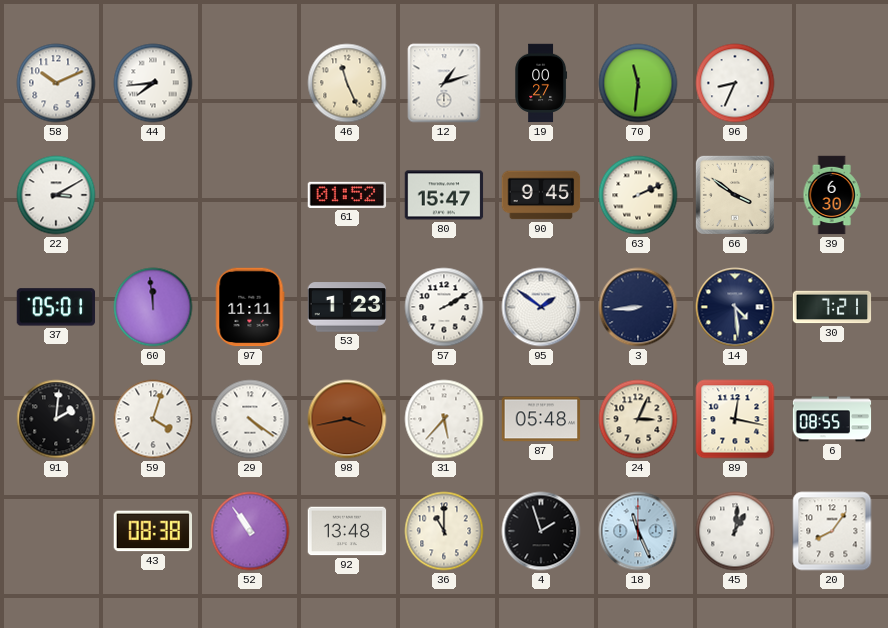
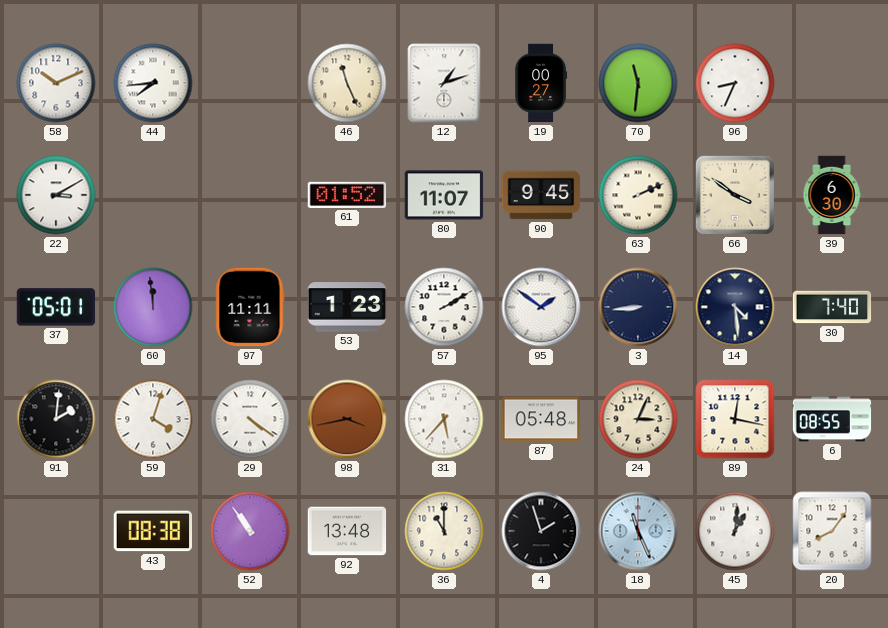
80: 15:47 -> 11:07 (444, 195)
30: 7:21 -> 7:40 (832, 307)
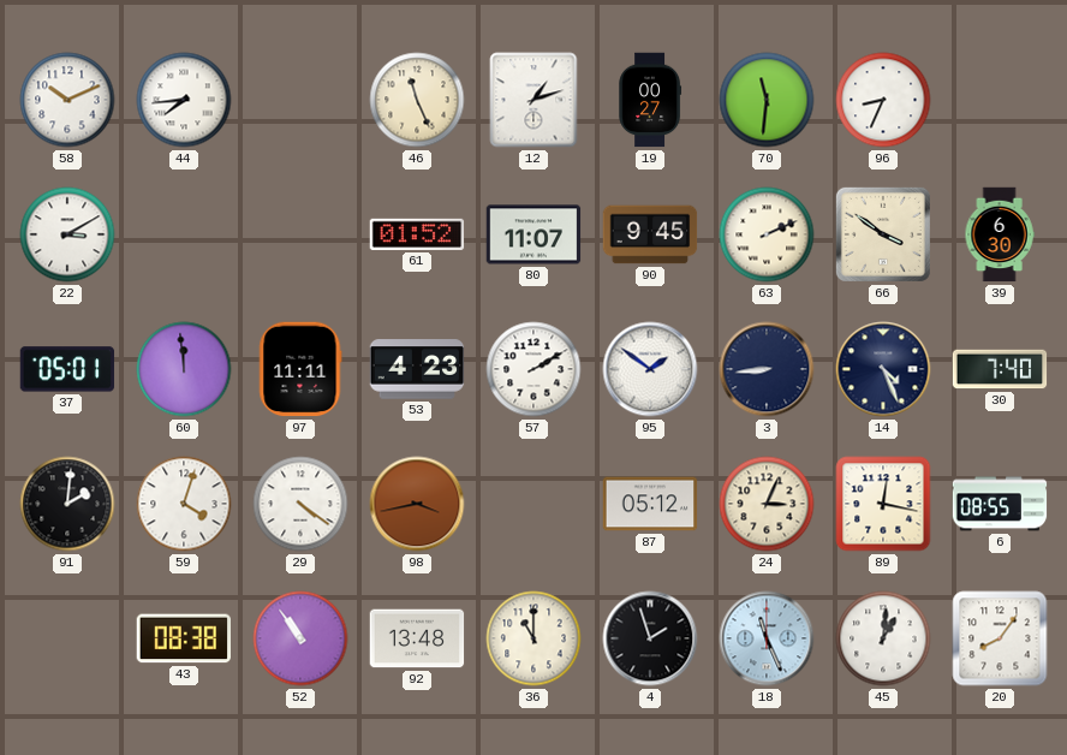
53: 1:23 -> 4:23 (417, 369)
14: 4:29 -> 4:26 (883, 369)
31: 5:37 -> none (444, 419)
87: 05:48 -> 05:12 (650, 504)
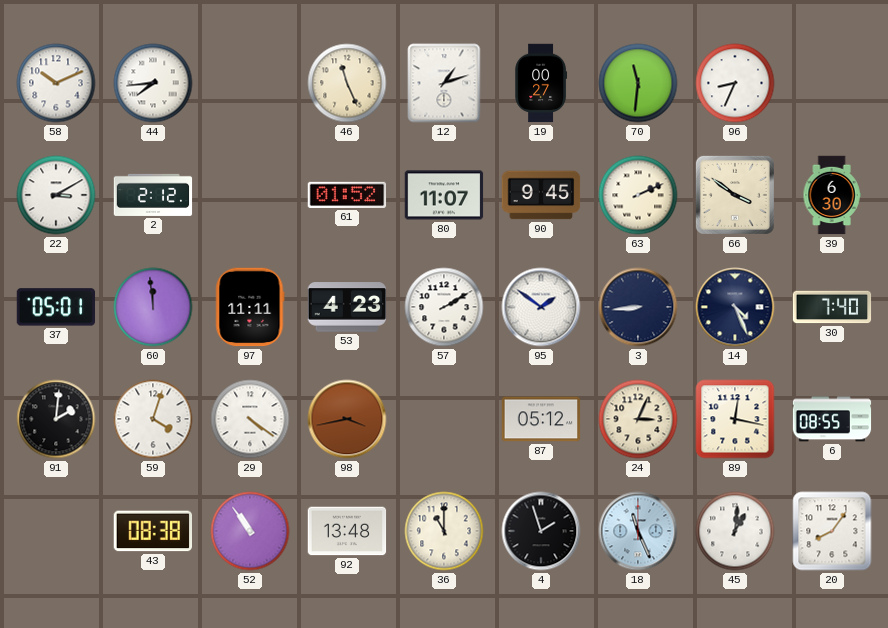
2: none -> 2:12 (153, 195)
